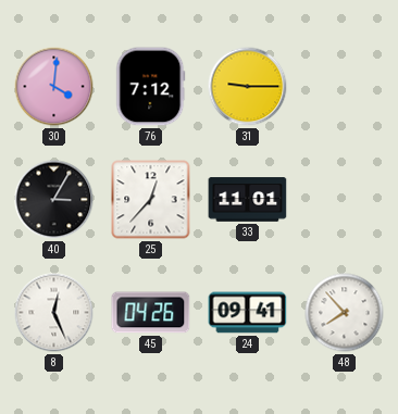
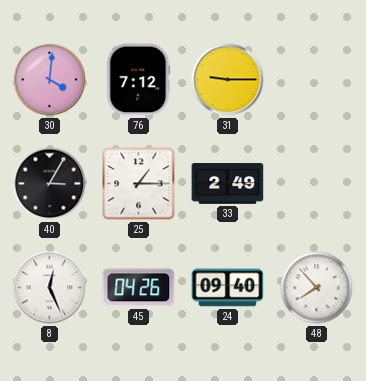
25: 12:37 -> 1:15 (139, 184)
33: 11:01 -> 2:49 (228, 184)
24: 09:41 -> 09:40 (228, 288)
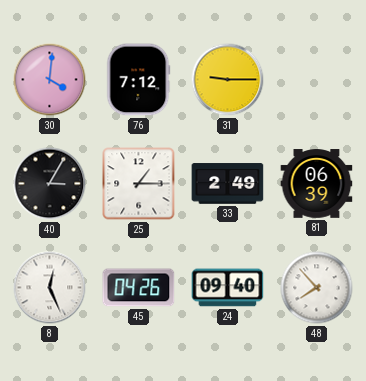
81: none -> 06:39 (317, 184)
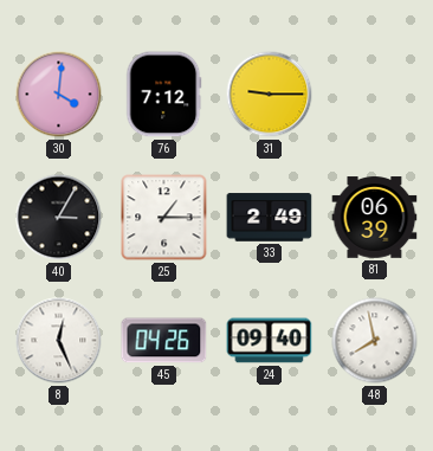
48: 7:53 -> 7:58 (375, 341)
